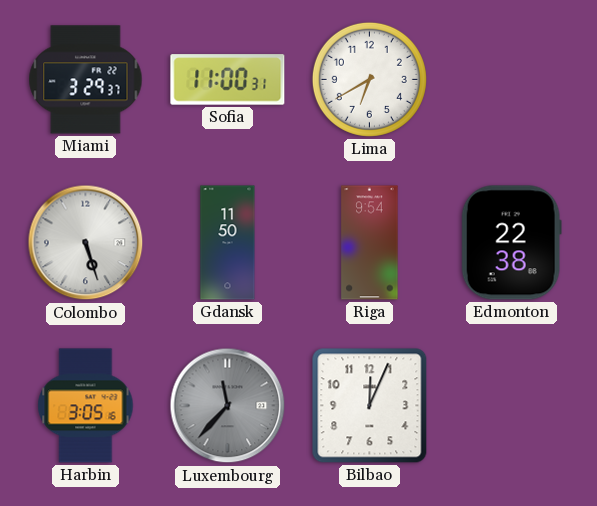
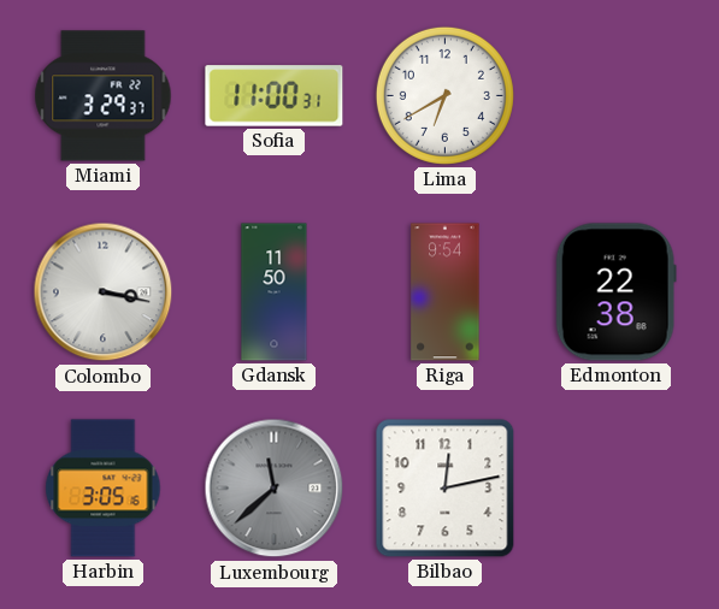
Colombo: 5:27 -> 3:17 (104, 292)
Luxembourg: 11:37 -> 11:38 (275, 489)
Bilbao: 12:04 -> 12:13 (446, 489)
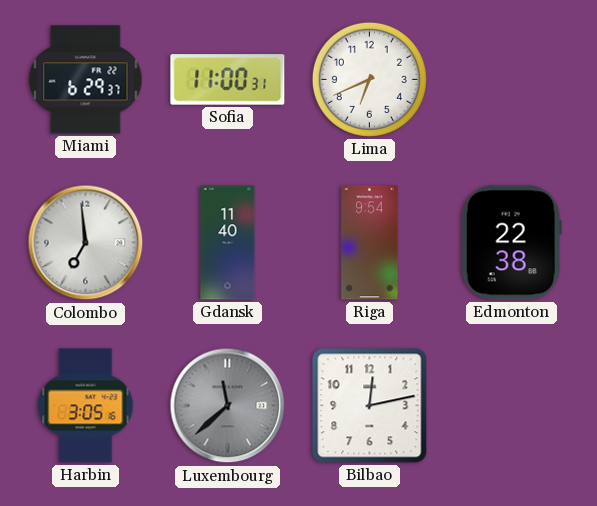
Miami: 3:29 -> 6:29 (86, 80)
Lima: 6:40 -> 6:41 (369, 79)
Colombo: 3:17 -> 6:59 (86, 243)
Gdansk: 11:50 -> 11:40 (228, 243)
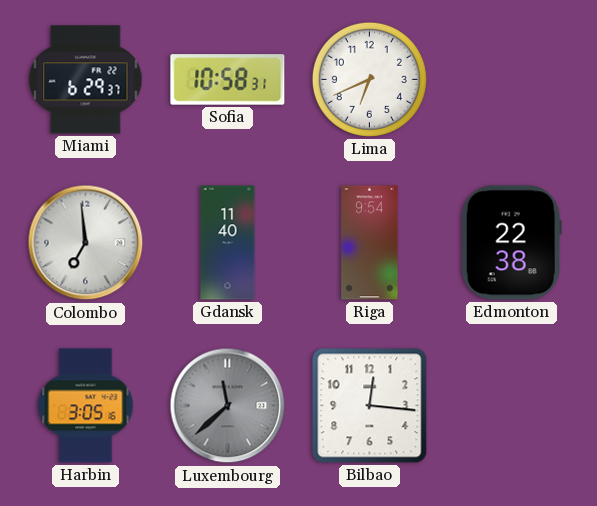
Sofia: 11:00 -> 10:58 (228, 80)
Bilbao: 12:13 -> 12:16 (370, 406)
